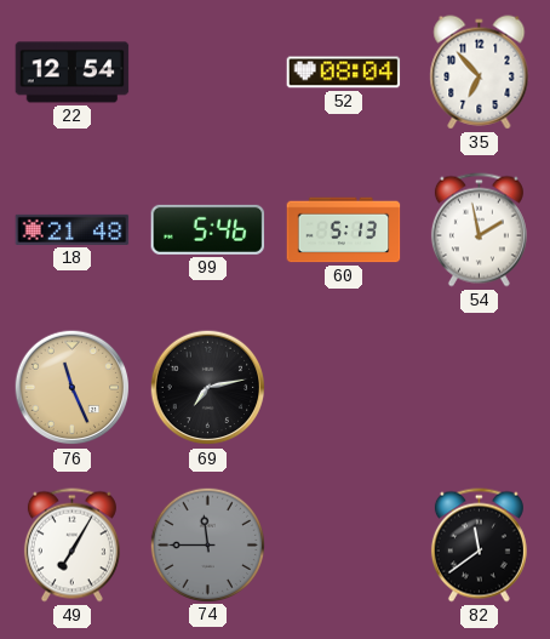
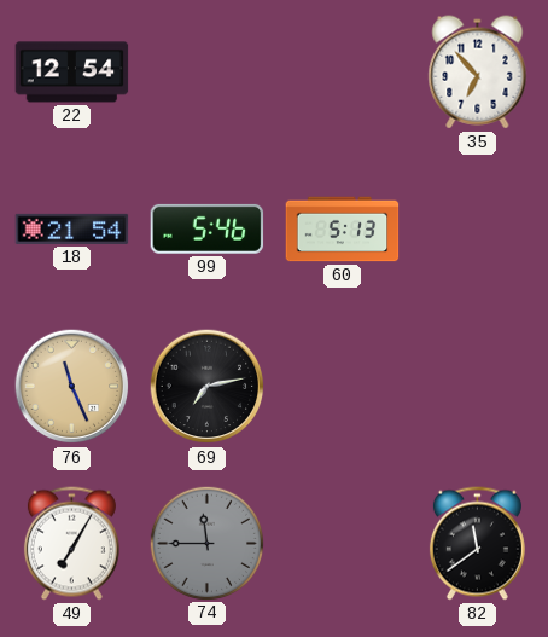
52: 08:04 -> none (344, 73)
18: 21:48 -> 21:54 (72, 228)
54: 1:58 -> none (479, 230)
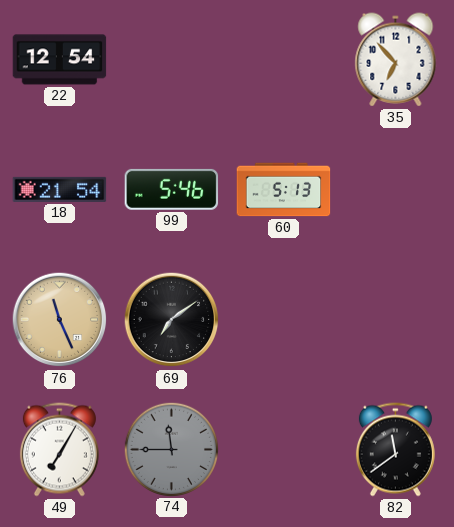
69: 7:13 -> 7:09 (172, 320)
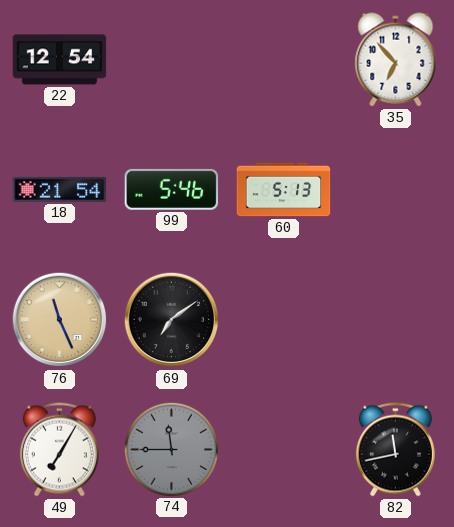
82: 11:39 -> 11:43 (395, 450)
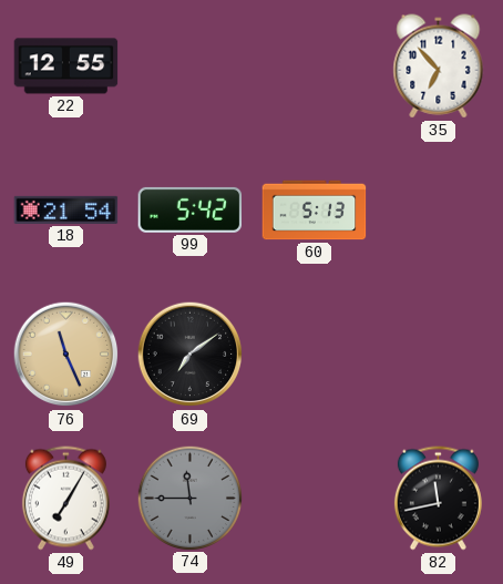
22: 12:54 -> 12:55 (66, 66)
99: 5:46 -> 5:42 (191, 209)
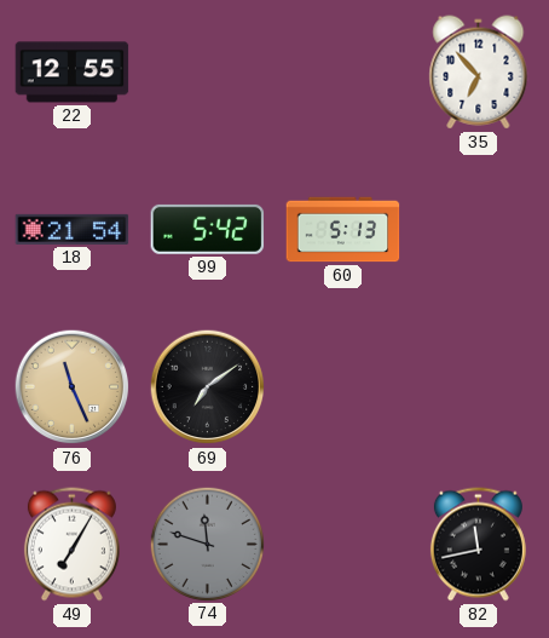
74: 11:45 -> 11:48 (207, 544)
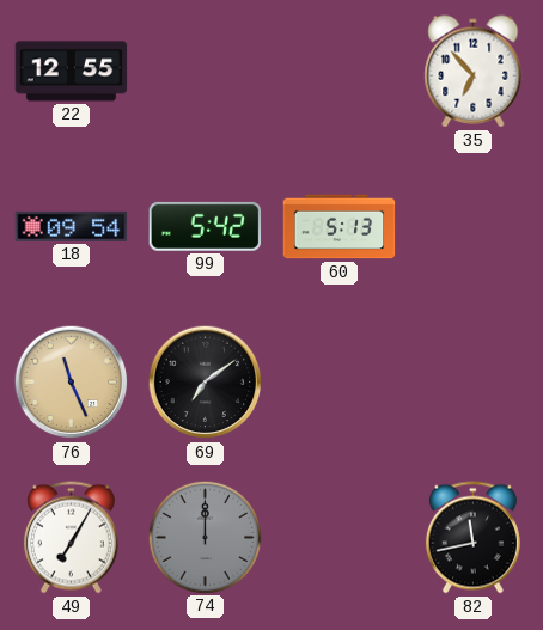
18: 21:54 -> 09:54 (72, 226)
74: 11:48 -> 12:00 (205, 537)
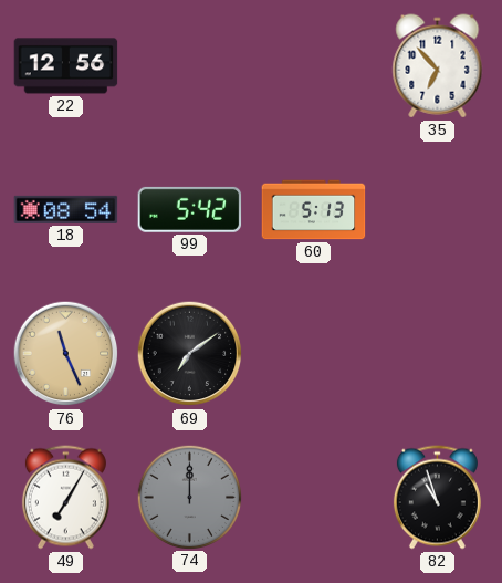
22: 12:55 -> 12:56 (66, 66)
18: 09:54 -> 08:54 (66, 209)
82: 11:43 -> 10:57 (437, 498)
